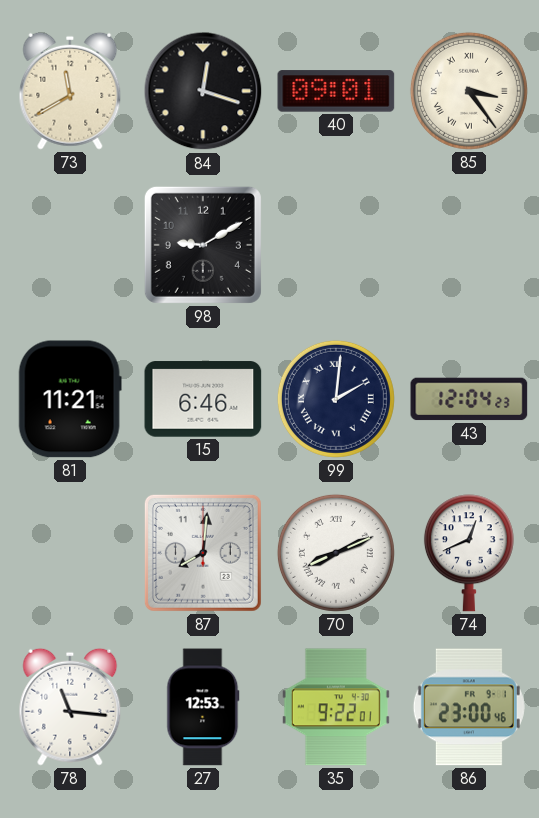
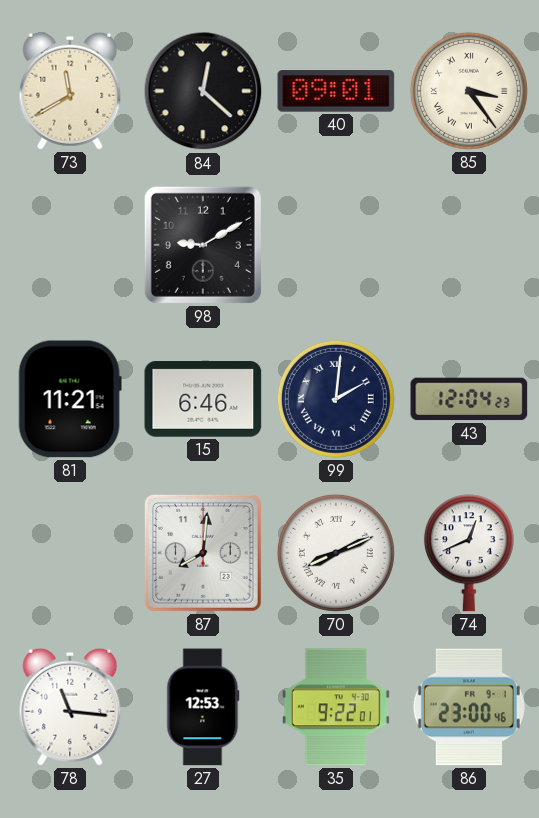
84: 12:18 -> 12:22 (203, 91)
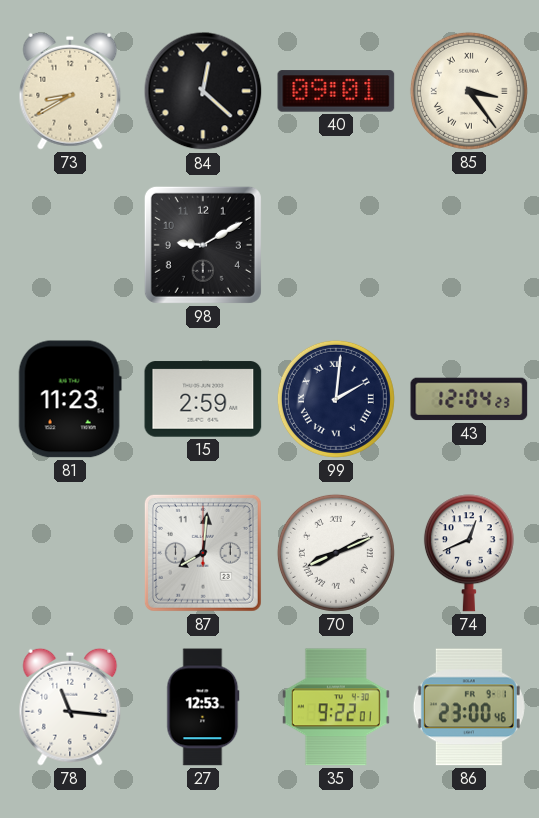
73: 11:40 -> 8:40 (70, 91)
81: 11:21 -> 11:23 (70, 399)
15: 6:46 -> 2:59 (203, 399)
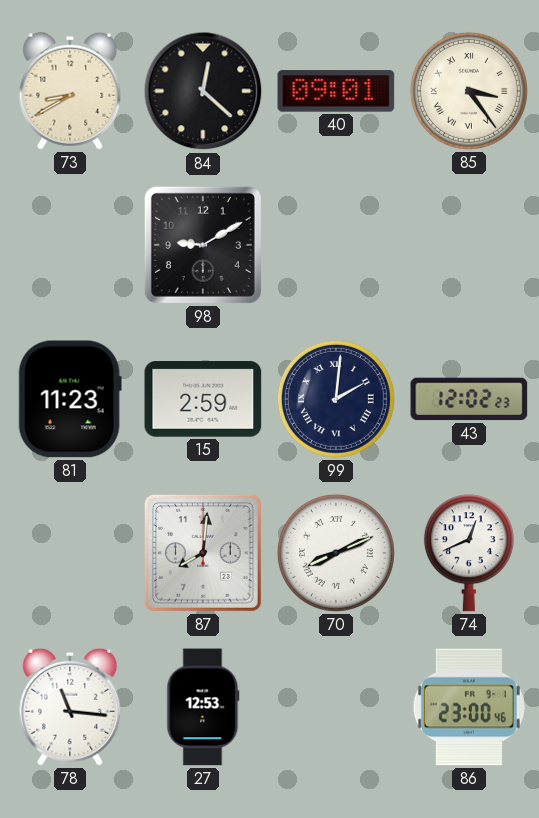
43: 12:04 -> 12:02 (469, 399)
35: 9:22 -> none (336, 707)
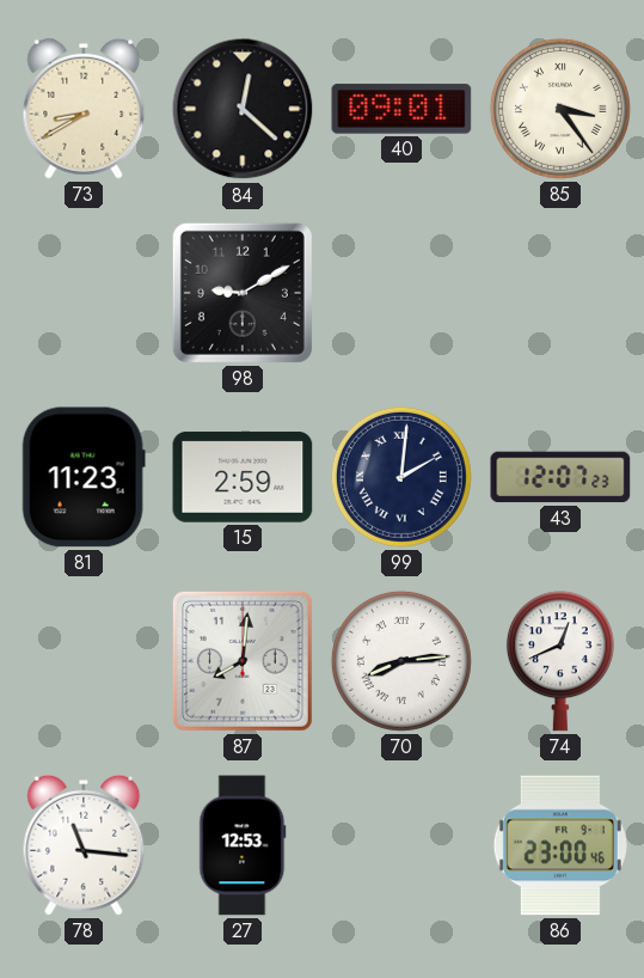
43: 12:02 -> 12:07 (560, 477)
70: 8:11 -> 8:14 (401, 661)
